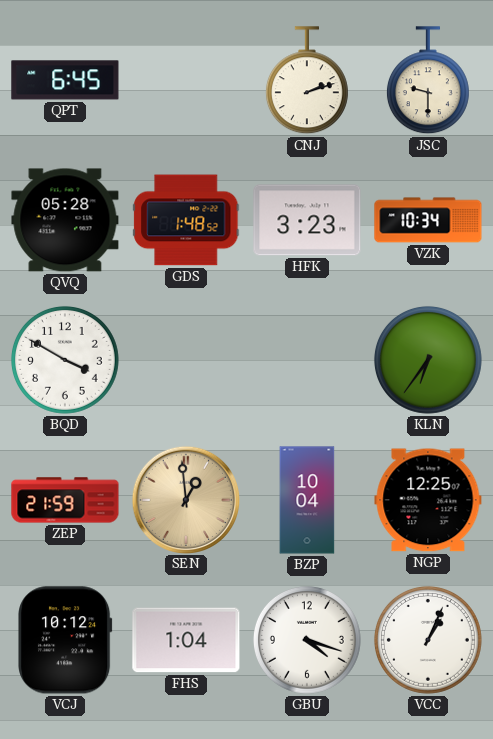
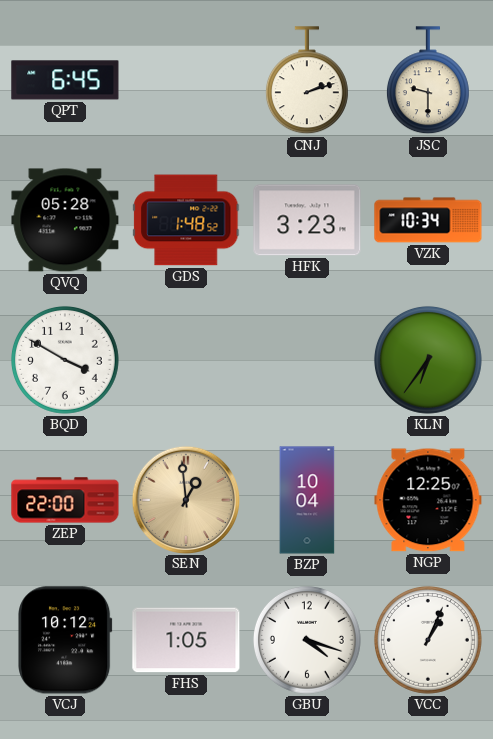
ZEP: 21:59 -> 22:00 (65, 500)
FHS: 1:04 -> 1:05 (186, 640)
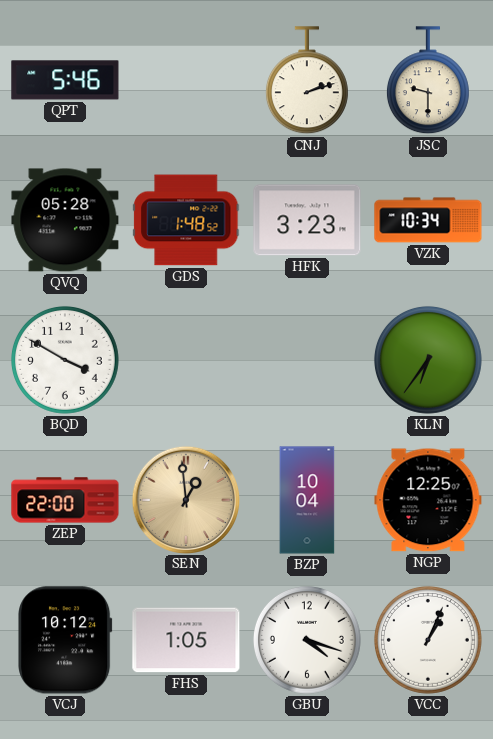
QPT: 6:45 -> 5:46 (65, 80)
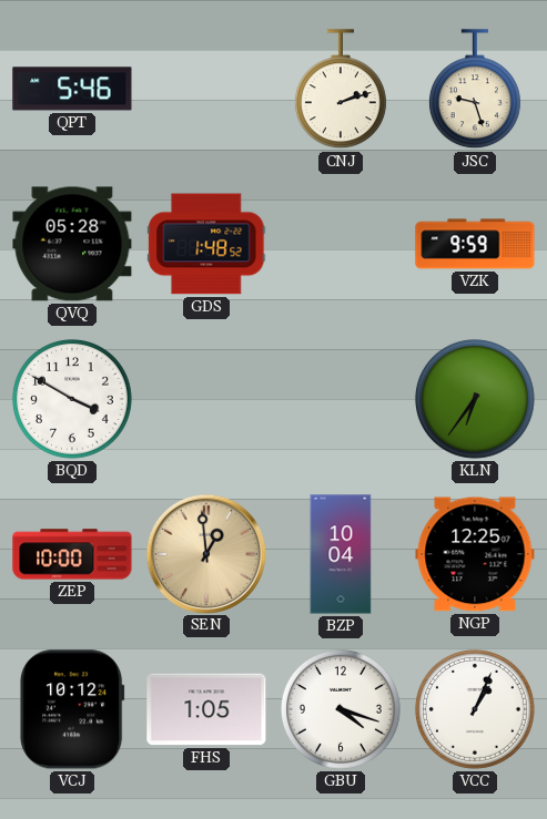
JSC: 9:30 -> 9:27 (475, 90)
HFK: 3:23 -> none (307, 220)
VZK: 10:34 -> 9:59 (475, 244)
ZEP: 22:00 -> 10:00 (72, 554)
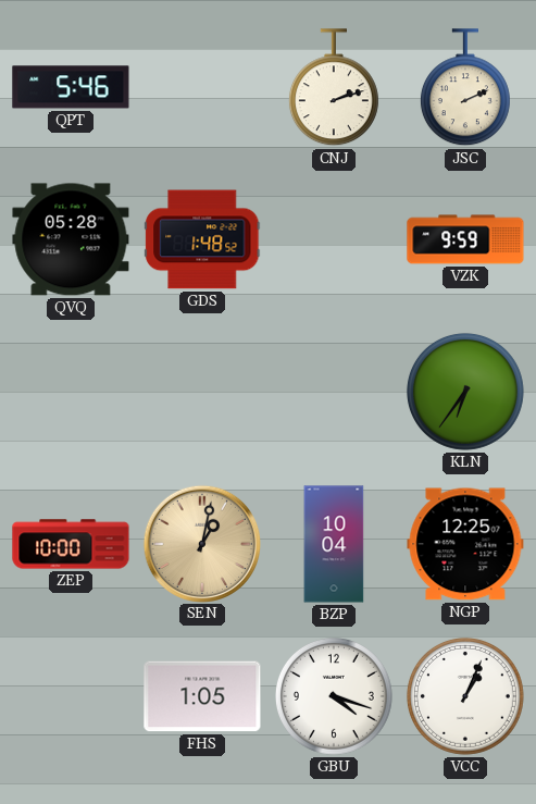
JSC: 9:27 -> 2:11 (465, 88)
BQD: 3:50 -> none (72, 399)
SEN: 12:59 -> 1:02 (201, 543)
VCJ: 10:12 -> none (72, 709)
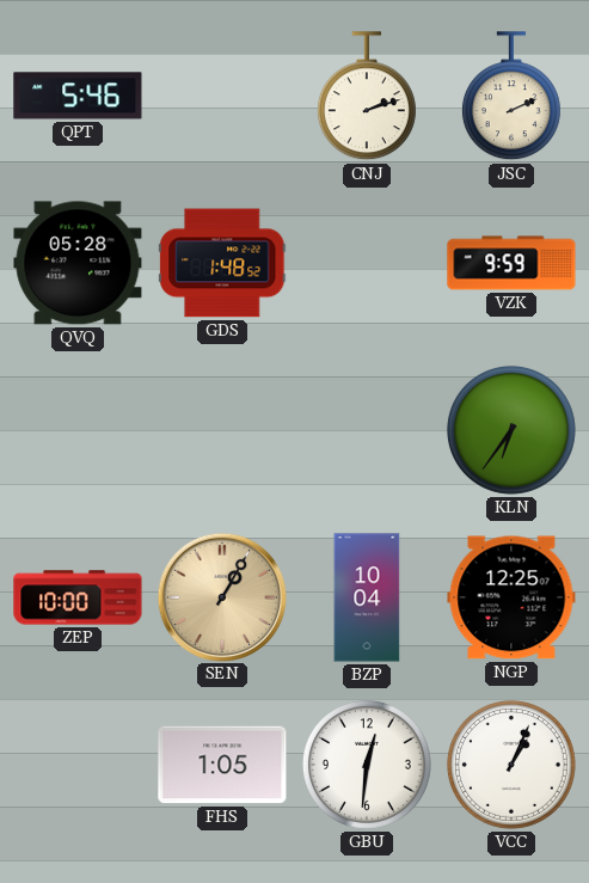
SEN: 1:02 -> 1:05 (221, 596)
GBU: 4:18 -> 12:31 (367, 765)
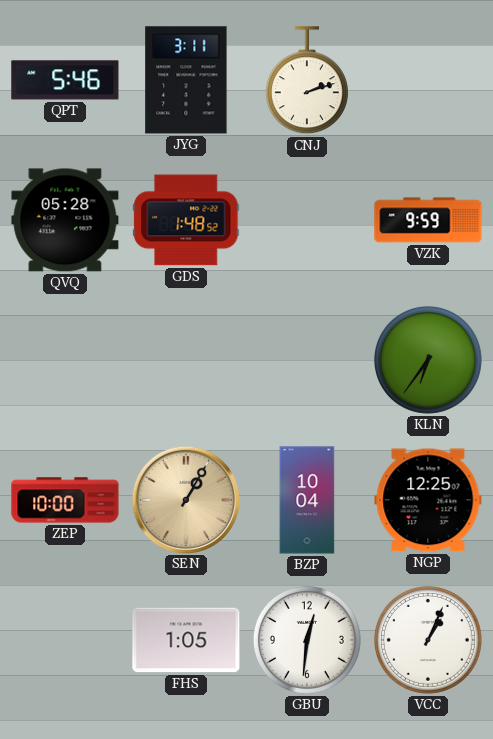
JYG: none -> 3:11 (186, 80)
JSC: 2:11 -> none (511, 97)
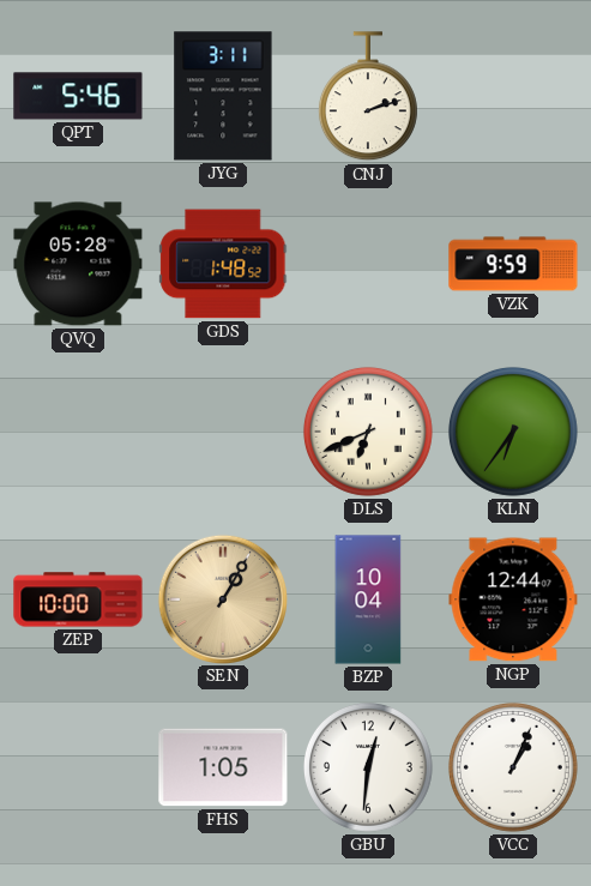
DLS: none -> 6:41 (368, 432)
NGP: 12:25 -> 12:44 (513, 599)
